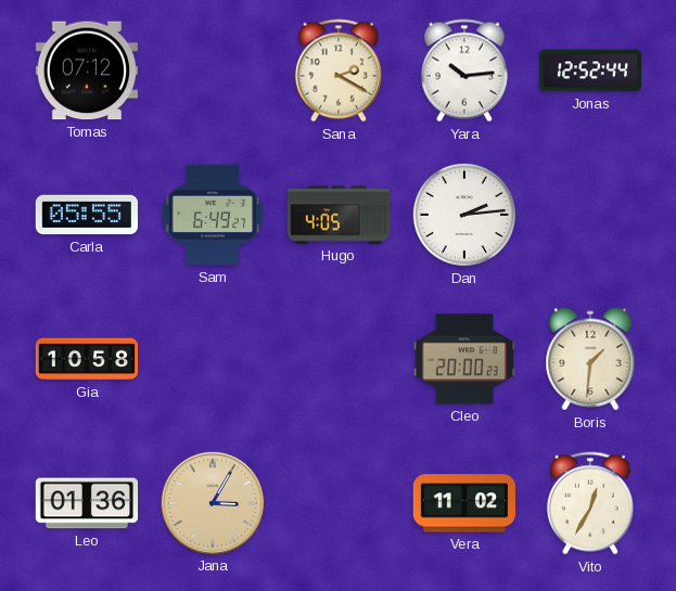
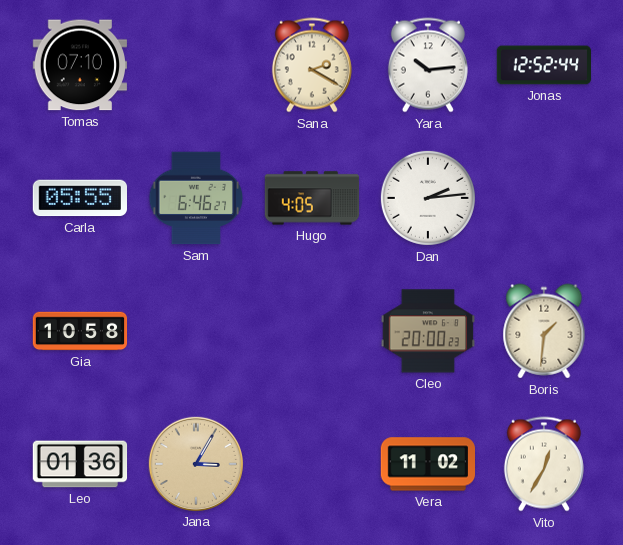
Tomas: 07:12 -> 07:10 (79, 65)
Sam: 6:49 -> 6:46 (196, 198)
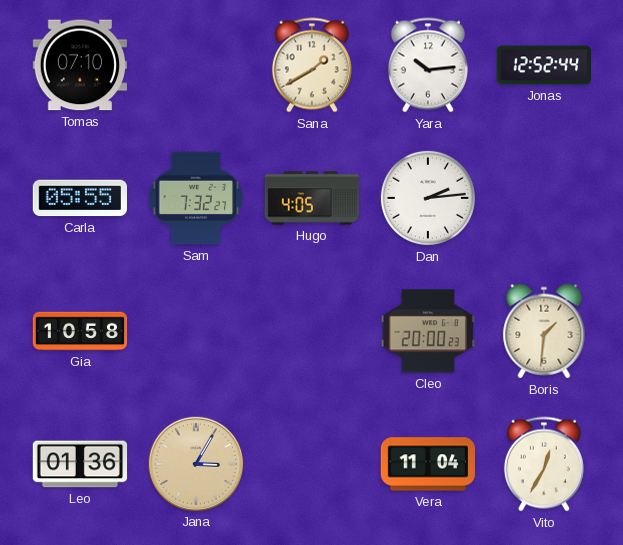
Sana: 2:20 -> 1:40 (312, 65)
Sam: 6:46 -> 7:32 (196, 198)
Vera: 11:02 -> 11:04 (427, 464)
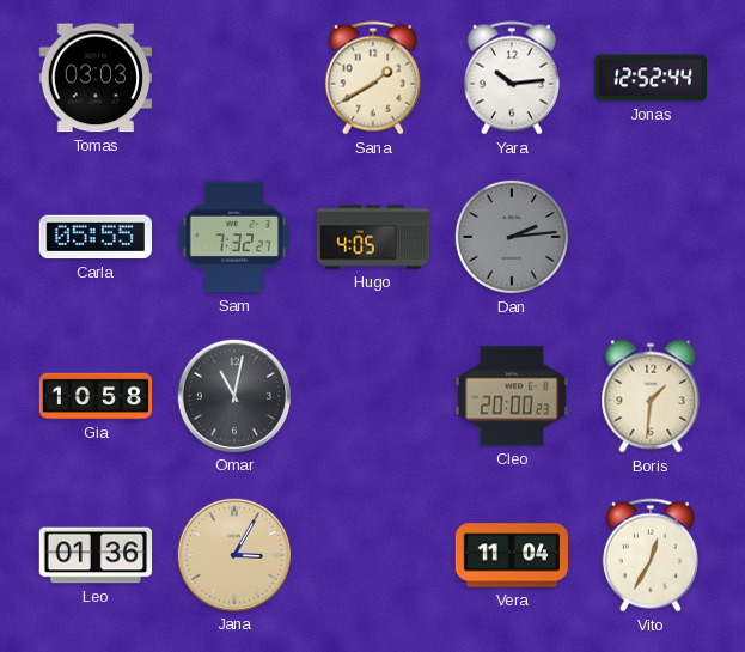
Tomas: 07:10 -> 03:03 (94, 78)
Dan dial: white -> grey (512, 237)
Omar: none -> 11:02 (233, 395)
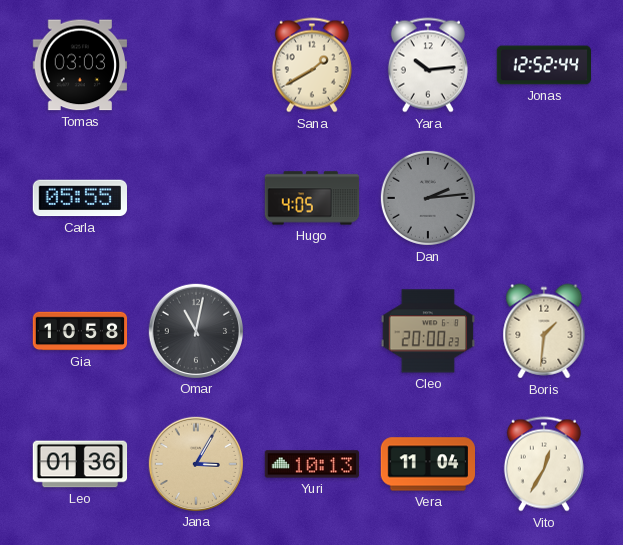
Sam: 7:32 -> none (234, 237)
Yuri: none -> 10:13 (311, 464)
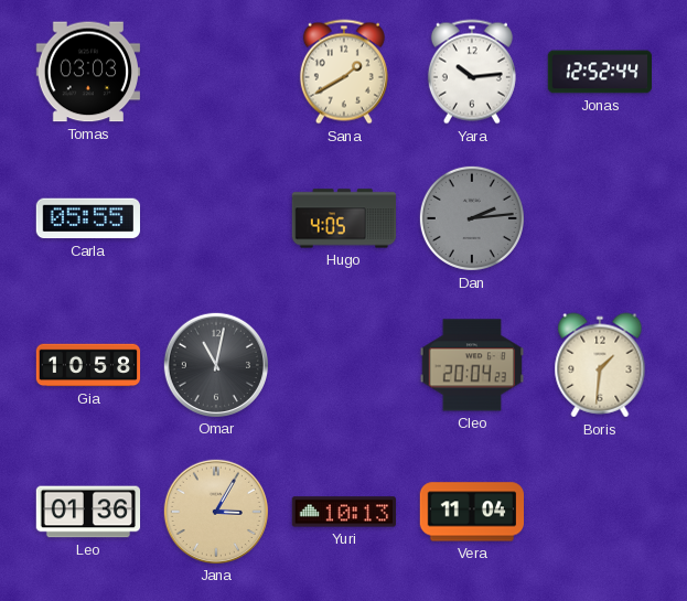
Cleo: 20:00 -> 20:04 (471, 365)
Vito: 12:35 -> none (544, 464)
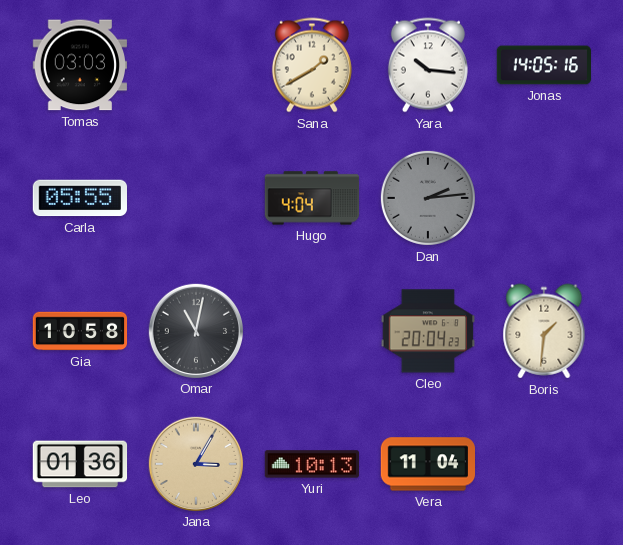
Yara: 10:14 -> 10:16 (428, 65)
Jonas: 12:52 -> 14:05 (543, 65)
Hugo: 4:05 -> 4:04 (312, 198)
